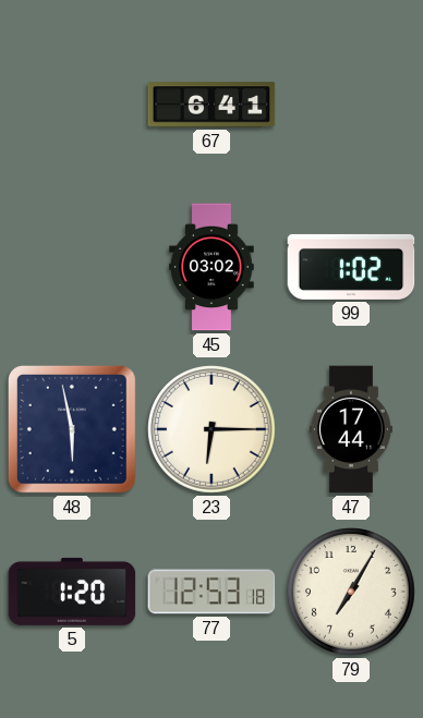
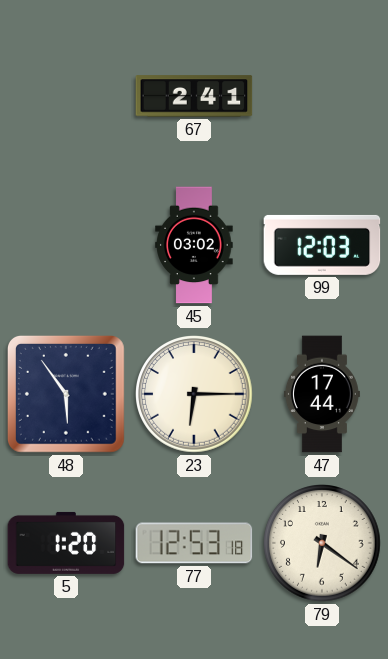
67: 6:41 -> 2:41 (194, 96)
99: 1:02 -> 12:03 (322, 245)
48: 5:58 -> 5:54 (66, 394)
79: 7:05 -> 6:21 (323, 544)
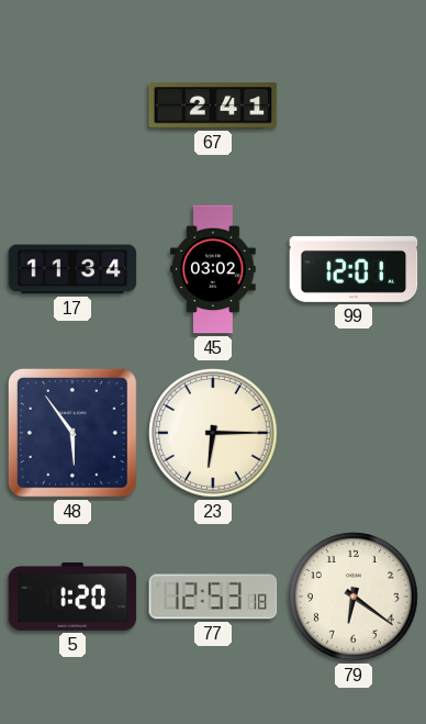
17: none -> 11:34 (72, 269)
99: 12:03 -> 12:01 (354, 269)
47: 17:44 -> none (322, 394)
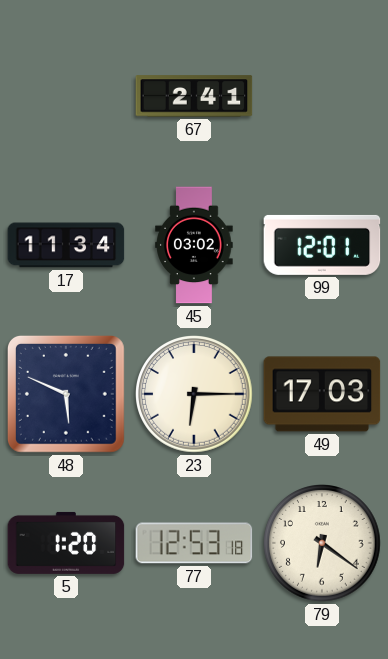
48: 5:54 -> 5:49 (66, 394)
49: none -> 17:03 (322, 394)
